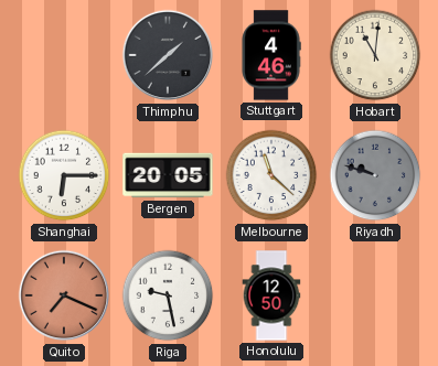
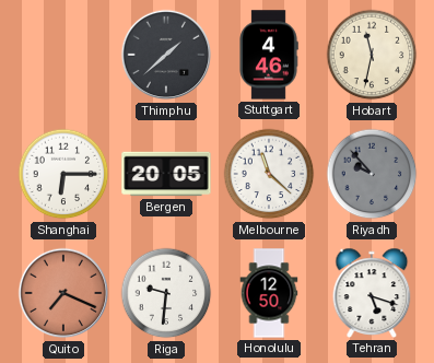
Hobart: 11:01 -> 11:32 (372, 55)
Riyadh: 9:48 -> 9:53 (372, 174)
Riga: 9:28 -> 9:31 (166, 293)
Tehran: none -> 5:18 (372, 293)
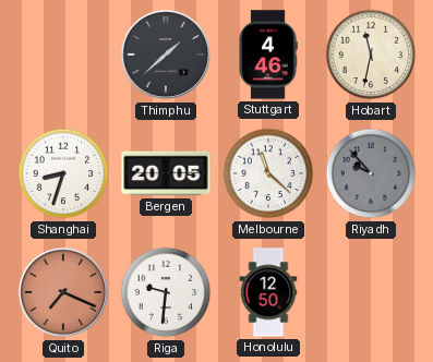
Shanghai: 6:15 -> 8:33 (63, 173)
Tehran: 5:18 -> none (372, 293)
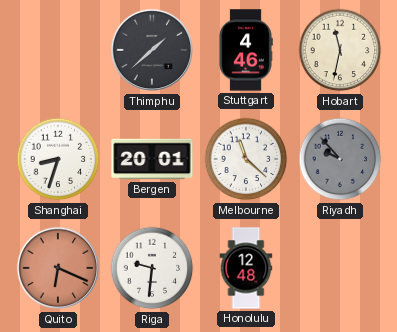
Bergen: 20:05 -> 20:01 (152, 159)
Quito: 7:19 -> 6:19 (58, 268)
Honolulu: 12:50 -> 12:48 (246, 268)
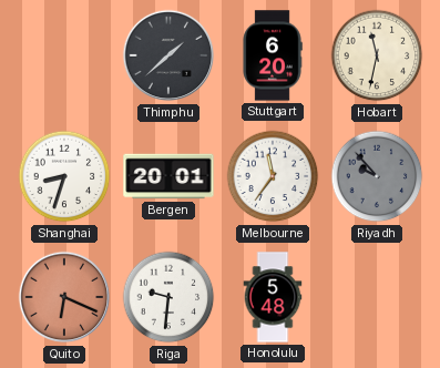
Stuttgart: 4:46 -> 6:20 (273, 55)
Melbourne: 11:22 -> 11:36 (273, 176)
Honolulu: 12:48 -> 5:48 (273, 297)
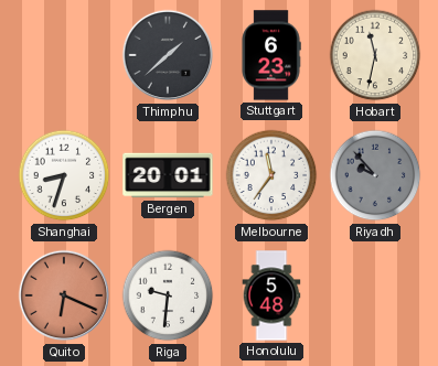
Stuttgart: 6:20 -> 6:23 (271, 55)
